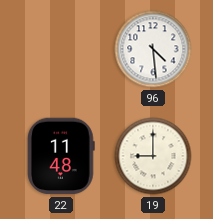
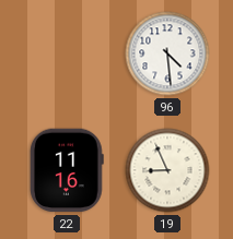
22: 11:48 -> 11:16 (68, 170)
19: 9:00 -> 8:56 (167, 170)
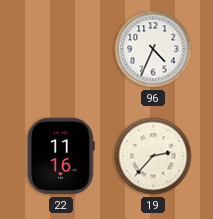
96: 4:29 -> 4:34 (153, 49)
19: 8:56 -> 2:37 (153, 156)
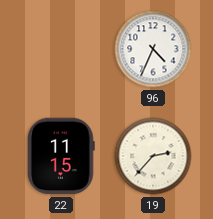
22: 11:16 -> 11:15 (62, 156)
